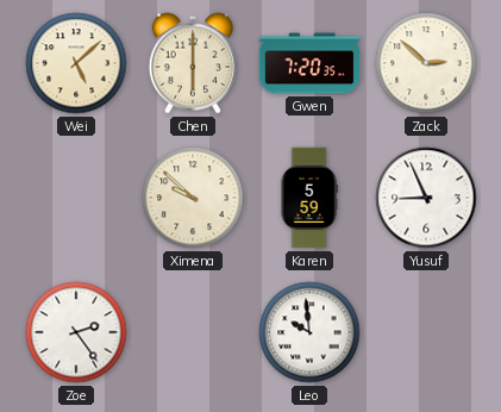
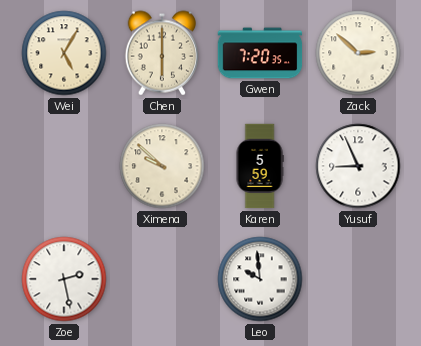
Wei: 5:08 -> 5:05 (64, 53)
Zoe: 2:24 -> 2:28 (64, 279)
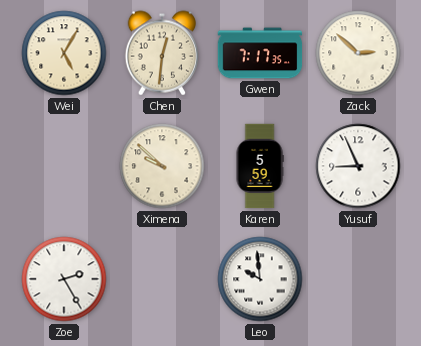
Chen: 6:00 -> 12:31 (161, 53)
Gwen: 7:20 -> 7:17 (260, 53)
Zoe: 2:28 -> 2:25 (64, 279)
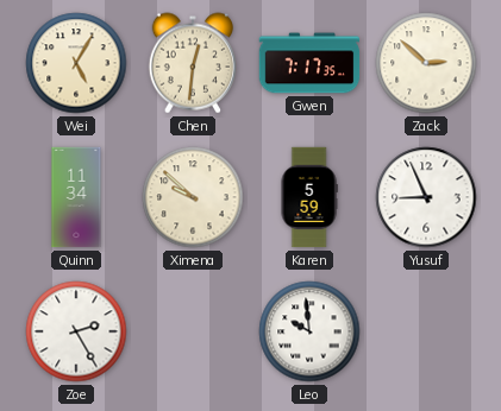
Quinn: none -> 11:34 (76, 197)
